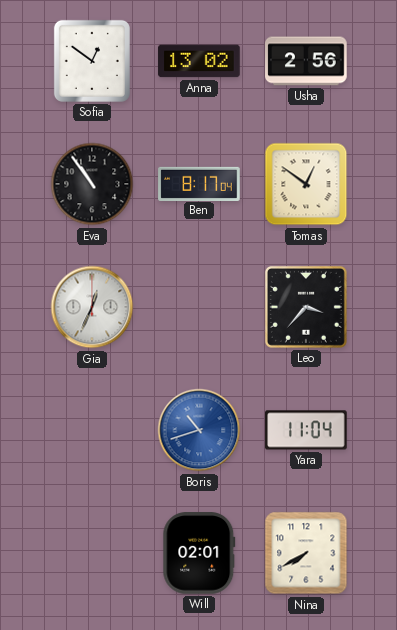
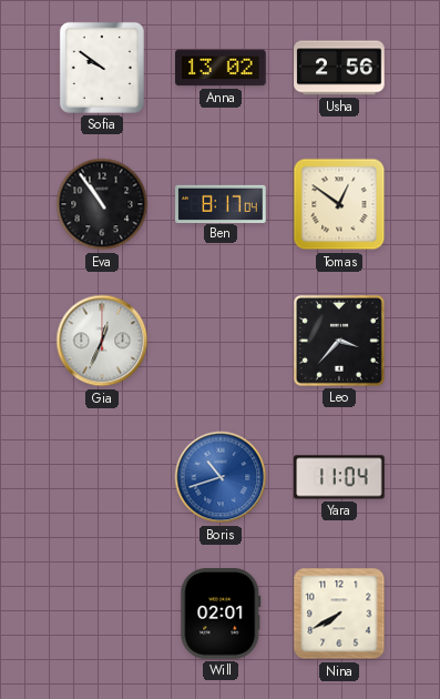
Sofia: 12:51 -> 9:51 (102, 68)
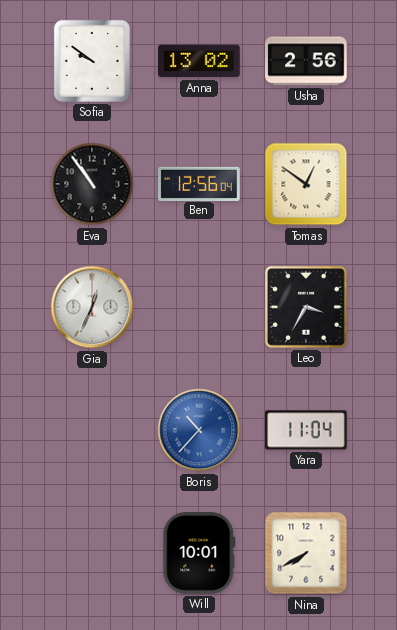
Ben: 8:17 -> 12:56 (199, 183)
Leo: 3:37 -> 3:35 (306, 307)
Boris: 10:42 -> 10:37 (199, 430)
Will: 02:01 -> 10:01 (199, 553)
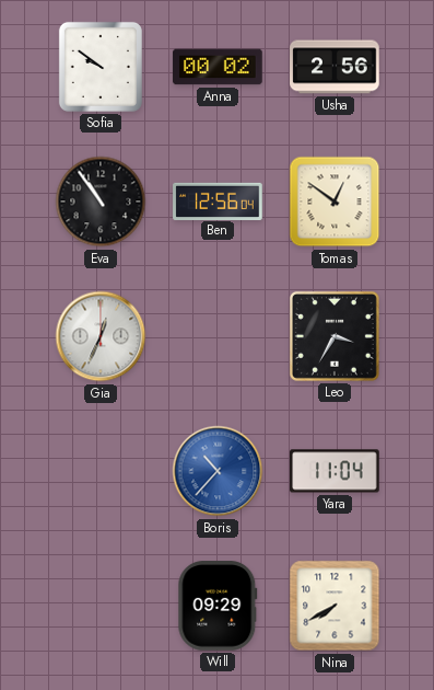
Anna: 13:02 -> 00:02 (218, 67)
Will: 10:01 -> 09:29 (218, 606)
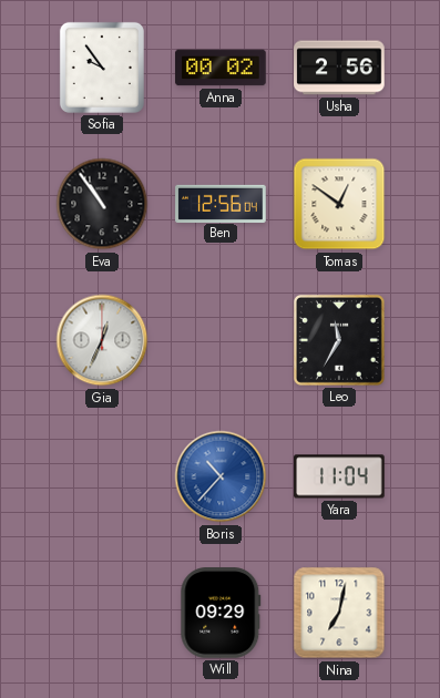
Sofia: 9:51 -> 9:54 (102, 68)
Leo: 3:35 -> 11:35 (339, 340)
Nina: 7:40 -> 7:02 (339, 613)
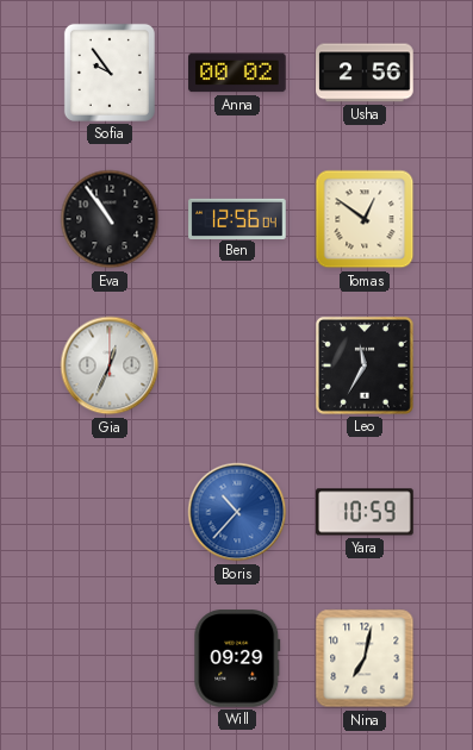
Yara: 11:04 -> 10:59 (365, 512)
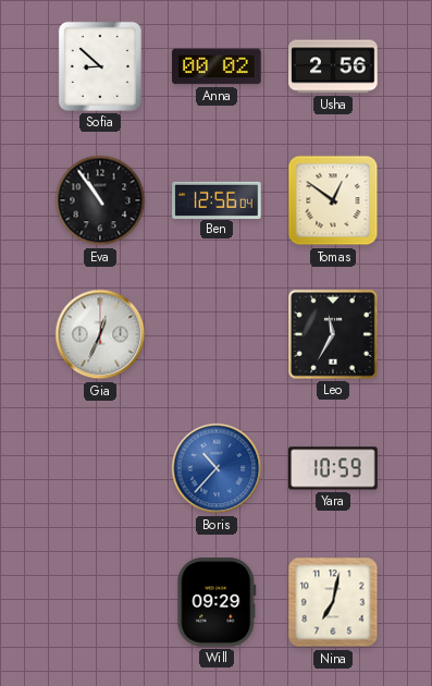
Sofia: 9:54 -> 8:52 (100, 66)
